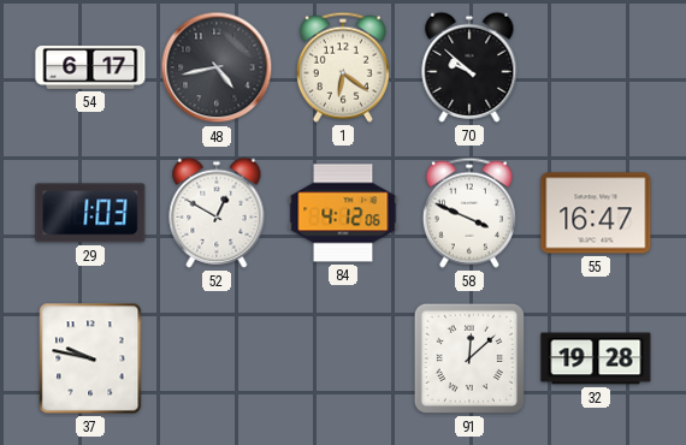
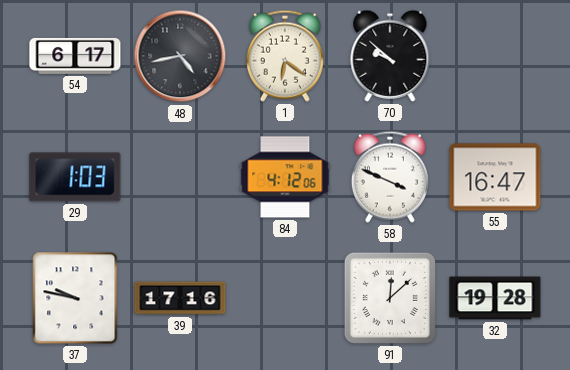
52: 12:50 -> none (217, 213)
39: none -> 17:16 (180, 298)
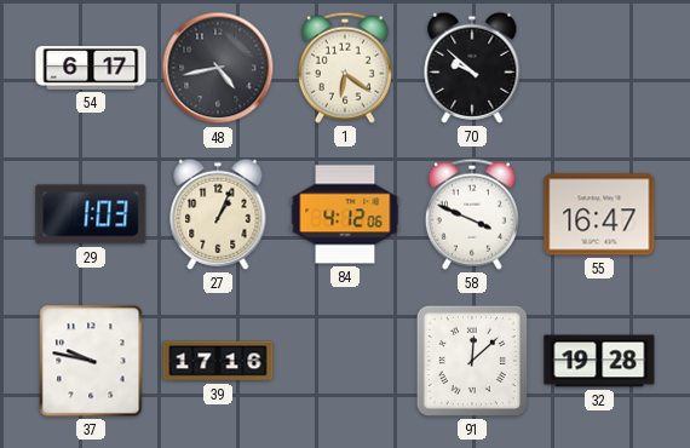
27: none -> 1:04 (218, 214)
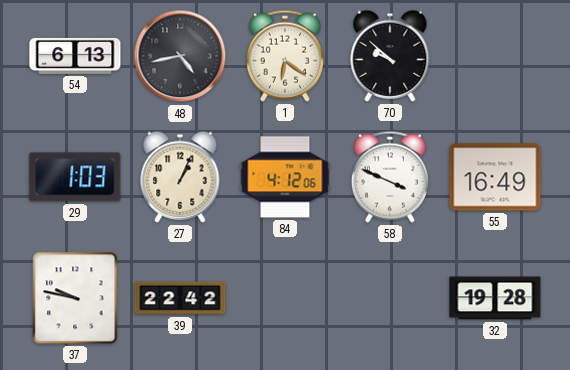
54: 6:17 -> 6:13 (75, 56)
55: 16:47 -> 16:49 (495, 177)
39: 17:16 -> 22:42 (180, 298)
91: 12:08 -> none (472, 361)
